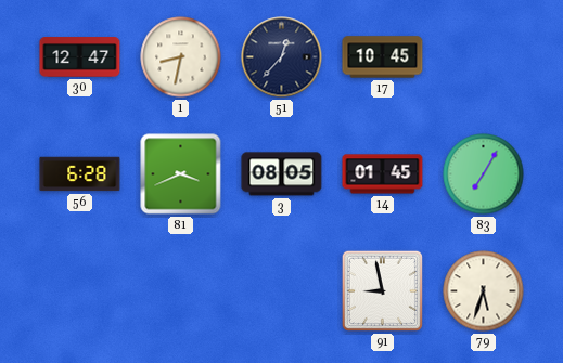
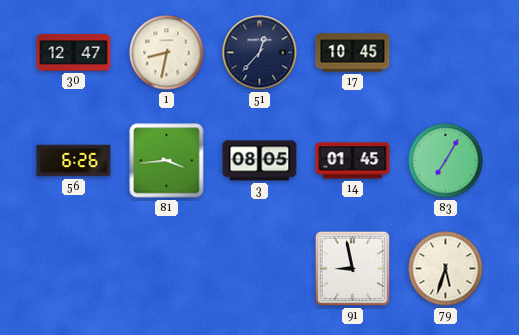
56: 6:28 -> 6:26 (74, 161)
81: 3:41 -> 3:44 (167, 161)
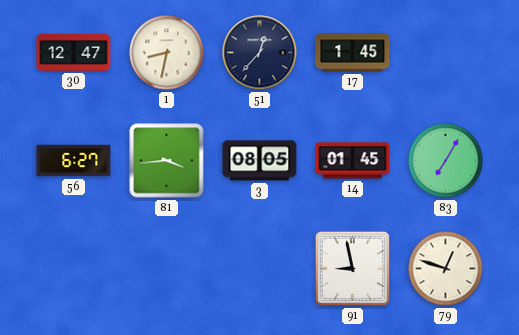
17: 10:45 -> 1:45 (353, 53)
56: 6:26 -> 6:27 (74, 161)
79: 5:33 -> 12:48 (446, 269)
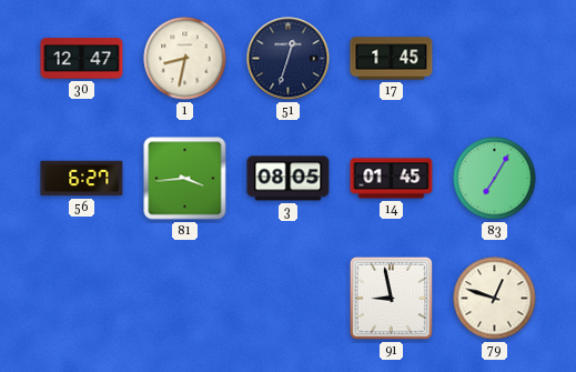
51: 12:37 -> 12:33 (289, 59)
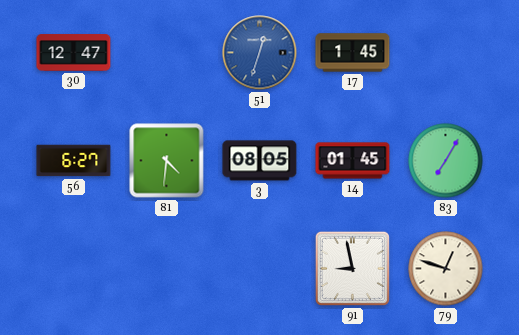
1: 8:32 -> none (185, 59)
51 dial: navy -> blue (260, 53)
81: 3:44 -> 4:31 (167, 161)
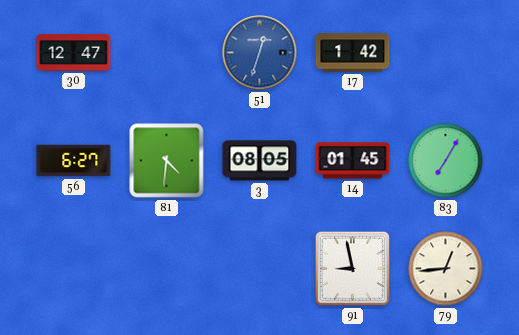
17: 1:45 -> 1:42 (353, 53)
79: 12:48 -> 12:44 (446, 269)
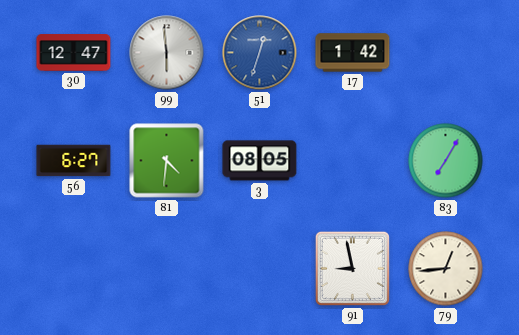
99: none -> 5:59 (167, 53)
14: 01:45 -> none (353, 161)
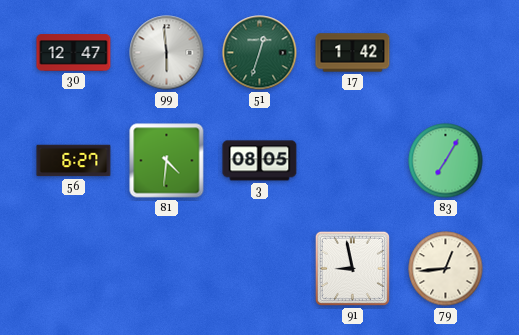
51 dial: blue -> green (260, 53)
